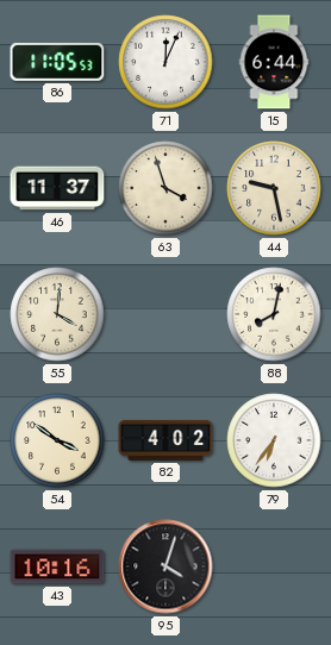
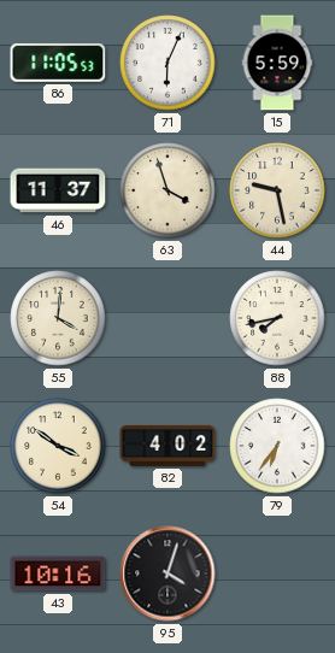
71: 12:04 -> 6:04 (167, 63)
15: 6:44 -> 5:59 (277, 63)
88: 8:02 -> 7:43 (277, 318)
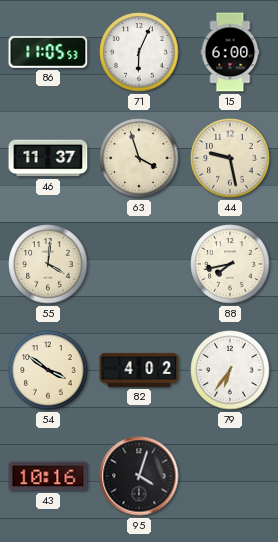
15: 5:59 -> 6:00 (230, 52)
